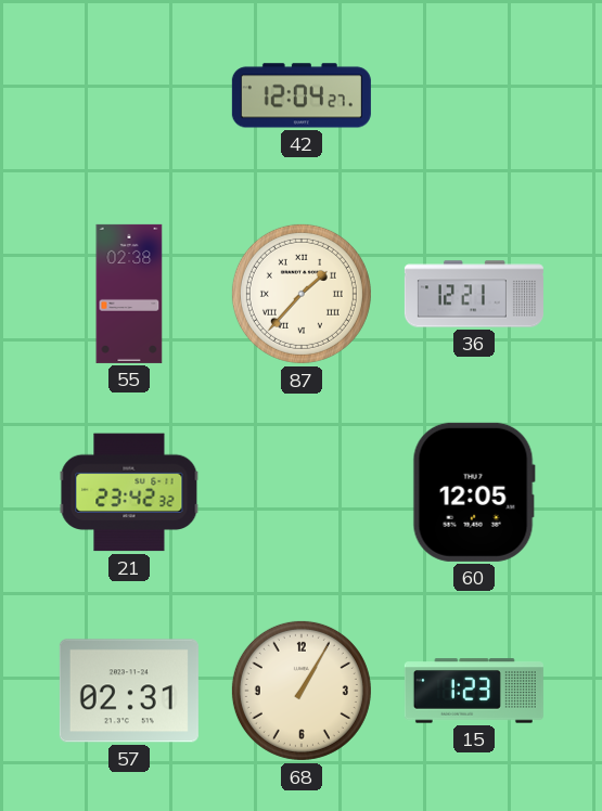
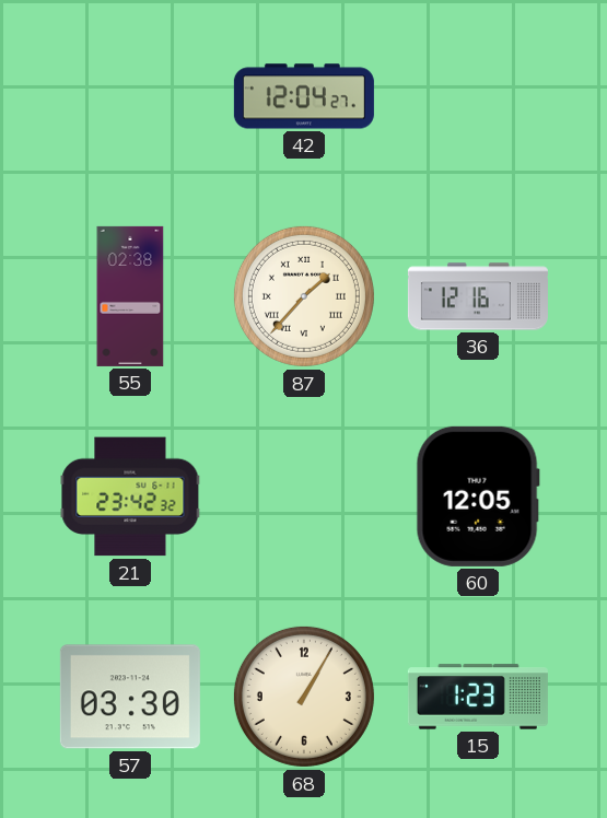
36: 12:21 -> 12:16 (478, 296)
57: 02:31 -> 03:30 (130, 697)
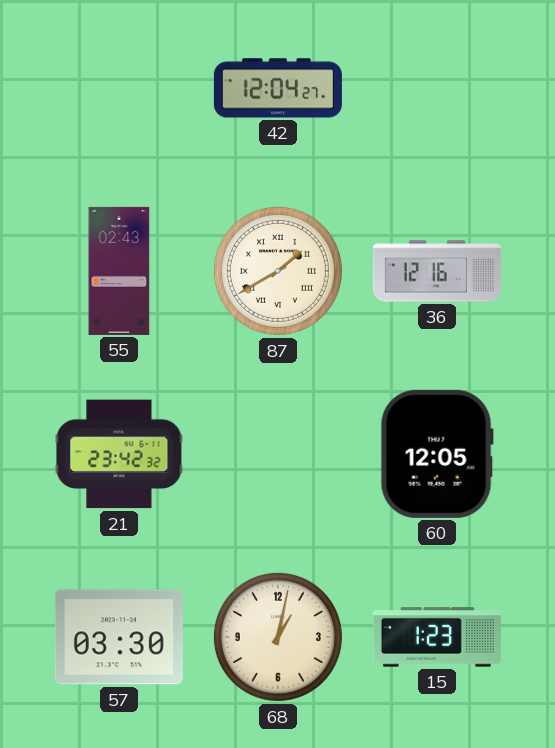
55: 02:38 -> 02:43 (119, 271)
87: 1:37 -> 1:40 (278, 271)
68: 1:05 -> 1:02 (278, 637)
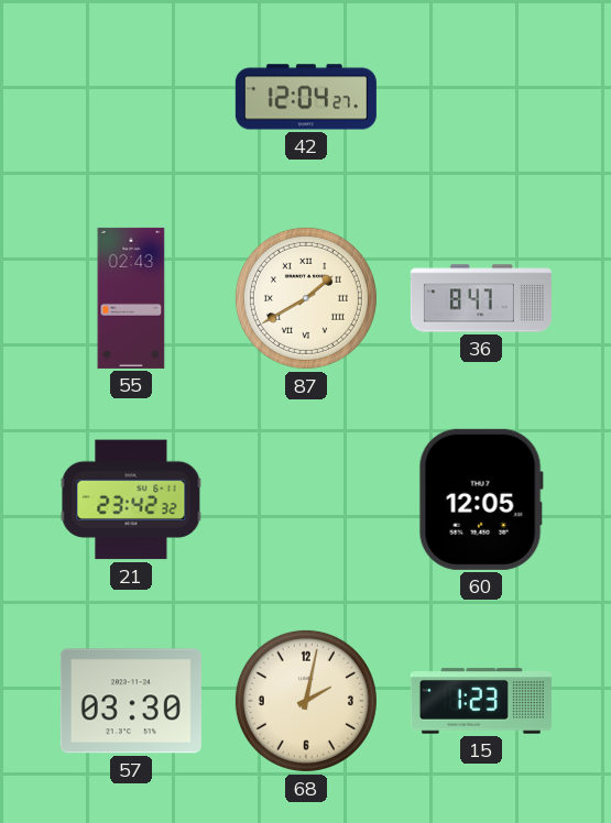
36: 12:16 -> 8:47 (481, 298)
68: 1:02 -> 2:02 (306, 701)
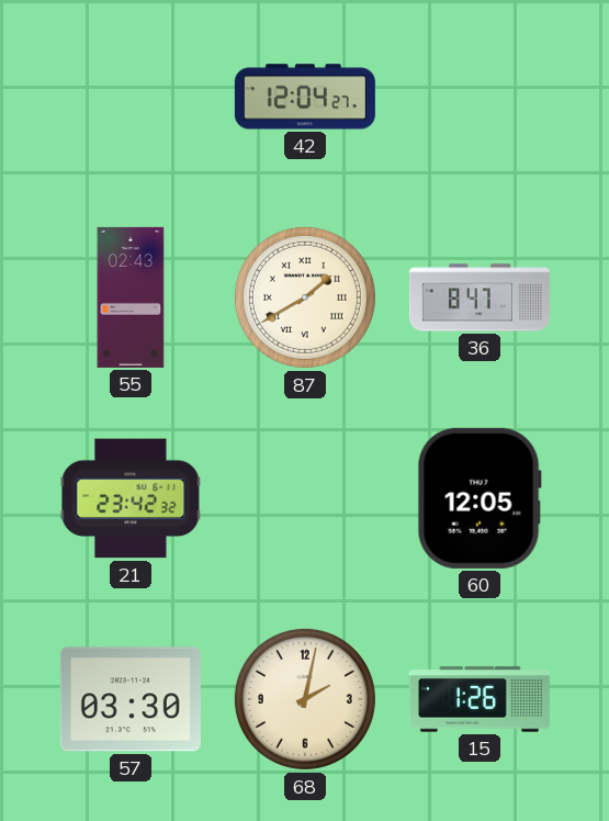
15: 1:23 -> 1:26 (480, 699)
